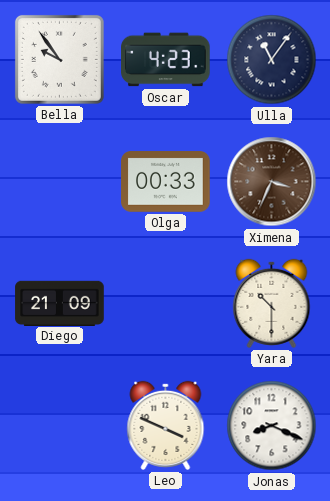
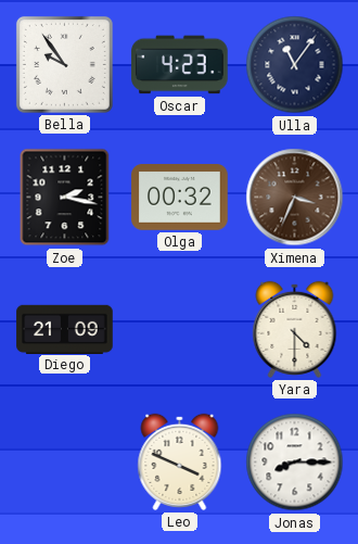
Zoe: none -> 2:17 (65, 198)
Olga: 00:33 -> 00:32 (180, 198)
Yara: 10:30 -> 4:30 (295, 329)
Jonas: 8:19 -> 8:15 (295, 463)
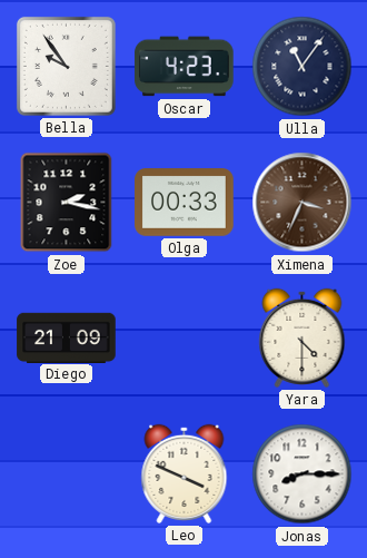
Olga: 00:32 -> 00:33 (185, 203)
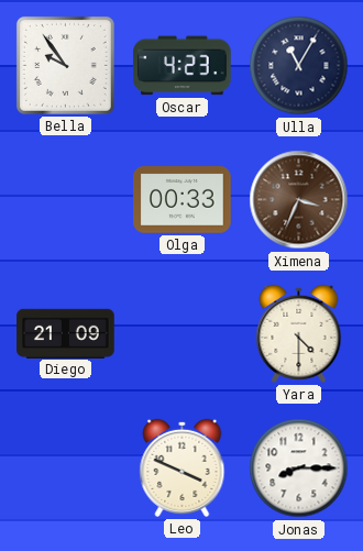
Ulla: 11:06 -> 11:05 (299, 66)
Zoe: 2:17 -> none (67, 203)
